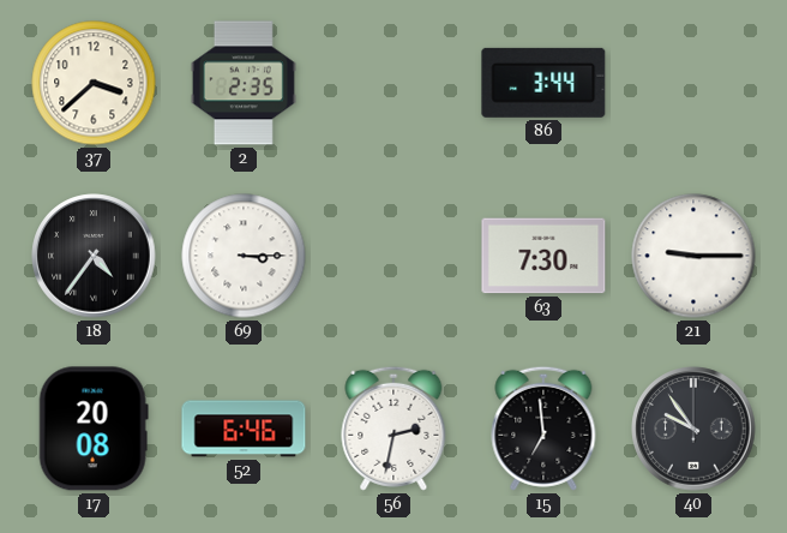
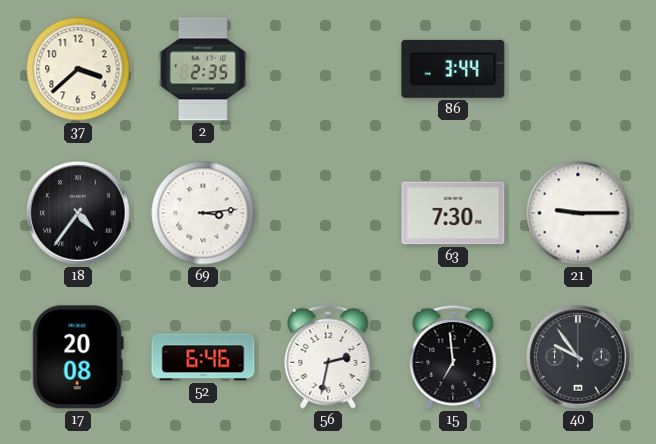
69: 3:15 -> 3:14 (203, 213)
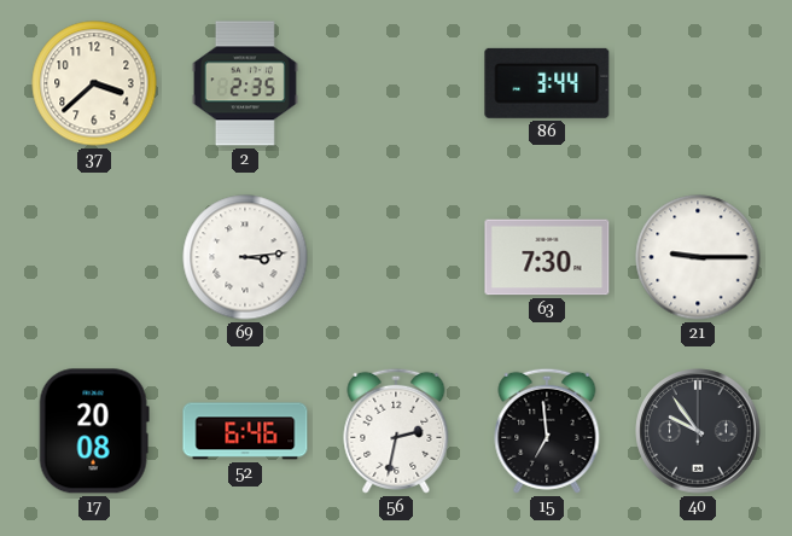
18: 4:36 -> none (78, 213)
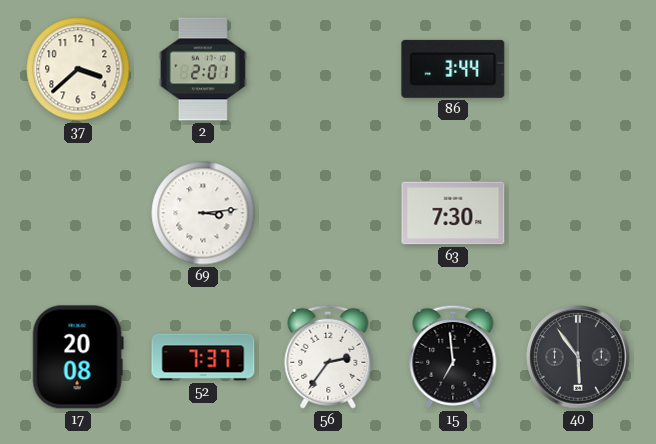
2: 2:35 -> 2:01 (203, 69)
21: 9:15 -> none (698, 257)
52: 6:46 -> 7:37 (203, 357)
56: 2:32 -> 2:36 (328, 357)
40: 9:54 -> 5:54 (578, 357)
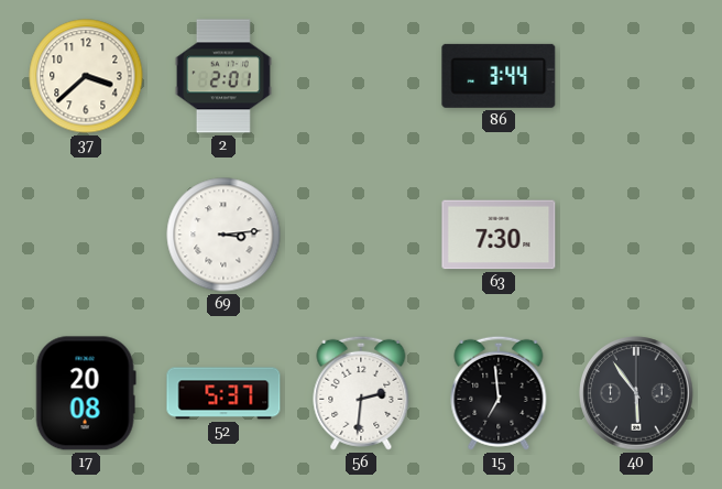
52: 7:37 -> 5:37 (223, 393)
56: 2:36 -> 2:31 (361, 393)
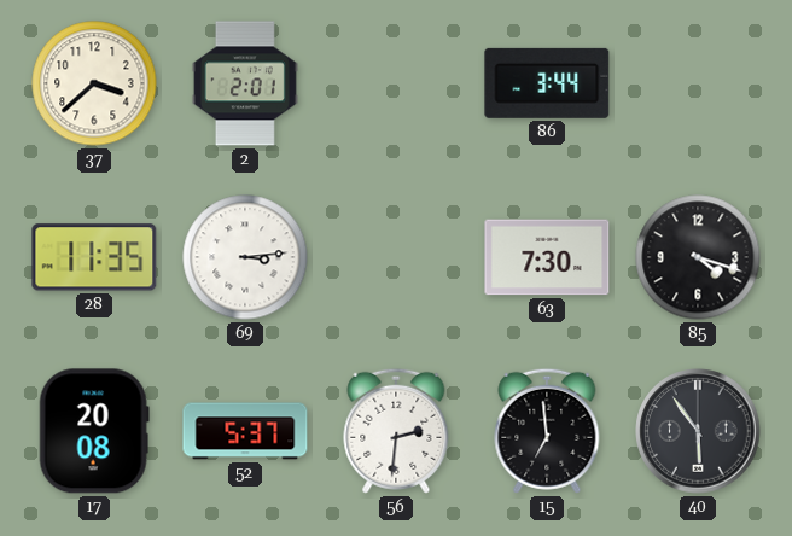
28: none -> 11:35 (94, 257)
85: none -> 4:18 (698, 257)
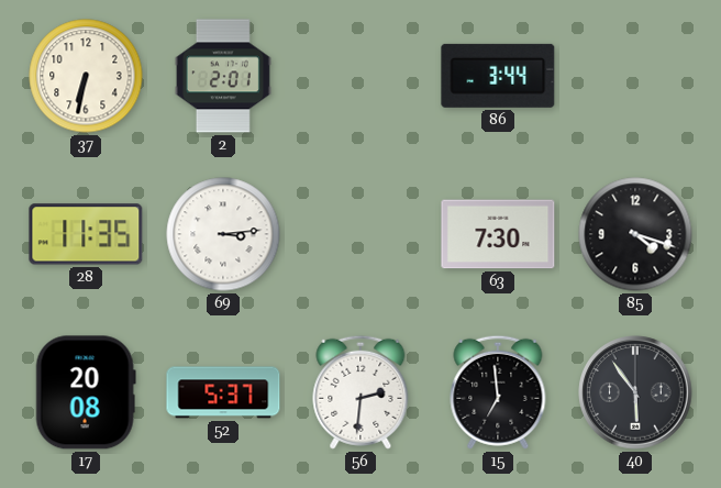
37: 3:38 -> 6:32 (86, 76)
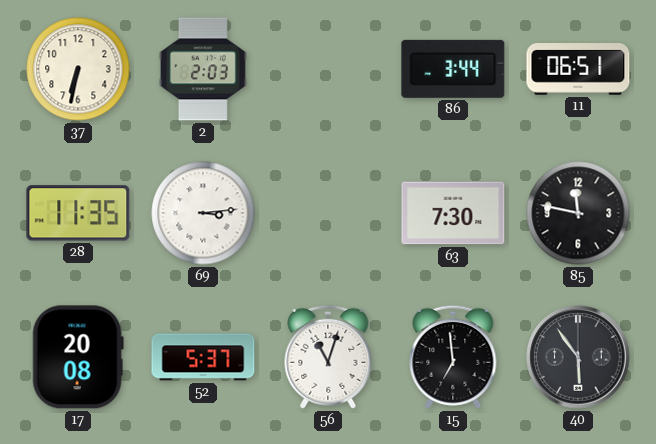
2: 2:01 -> 2:03 (203, 69)
11: none -> 06:51 (578, 70)
85: 4:18 -> 11:47 (578, 213)
56: 2:31 -> 11:03 (328, 357)
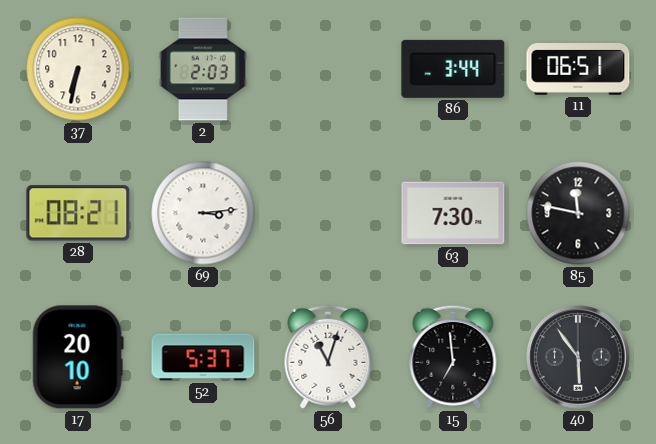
28: 11:35 -> 08:21 (78, 213)
17: 20:08 -> 20:10 (78, 357)
